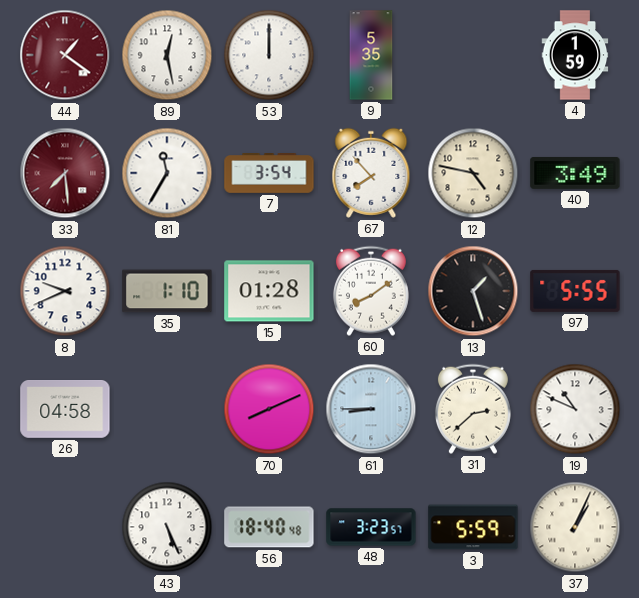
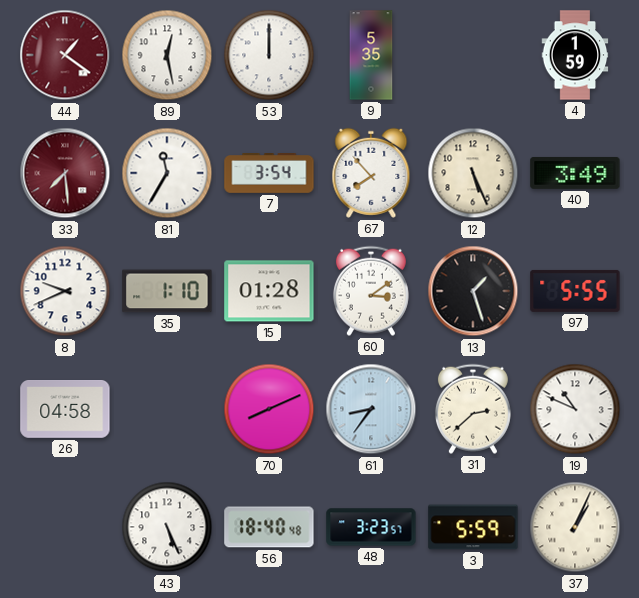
12: 4:47 -> 5:26 (473, 173)
60: 8:09 -> 3:09 (371, 291)
61: 8:45 -> 8:36 (371, 409)
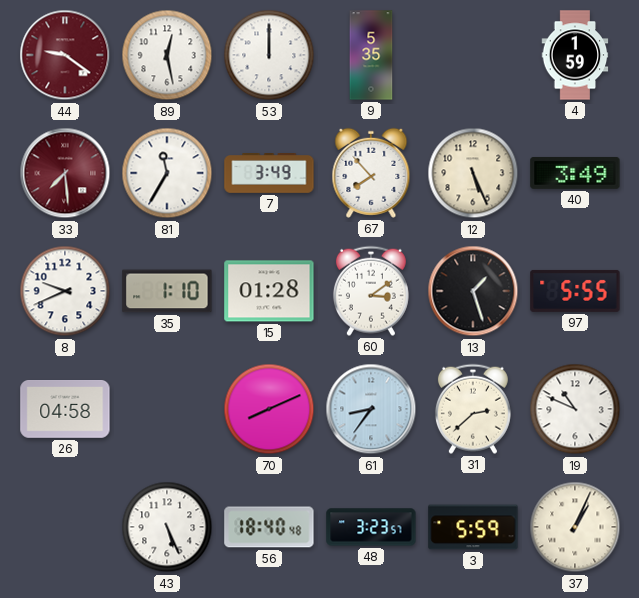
44: 1:21 -> 9:21 (65, 55)
7: 3:54 -> 3:49 (269, 174)
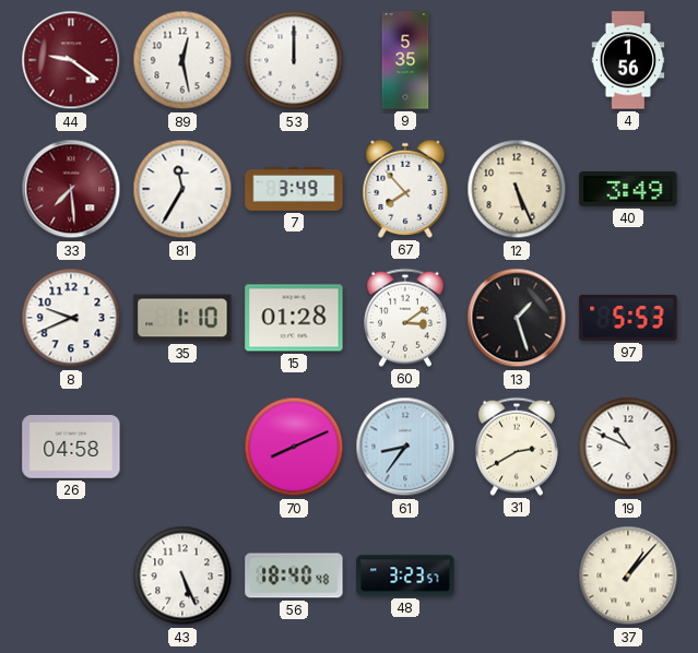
4: 1:59 -> 1:56 (628, 60)
97: 5:55 -> 5:53 (628, 318)
31: 2:38 -> 2:40 (517, 447)
3: 5:59 -> none (473, 527)
37: 1:04 -> 1:07 (628, 575)
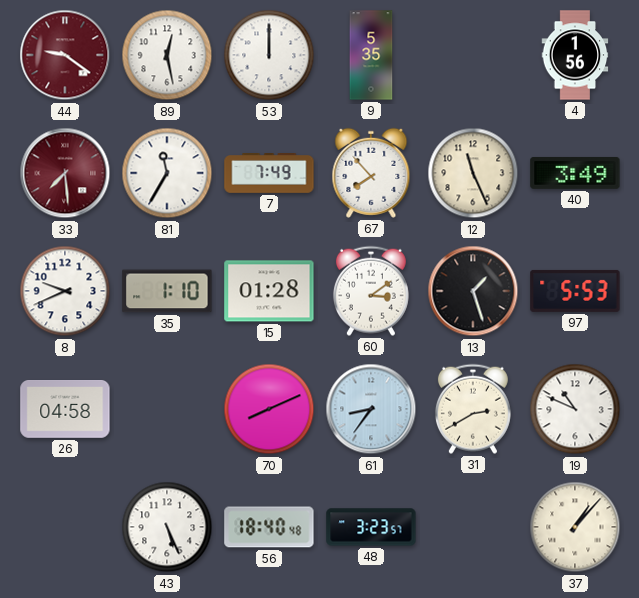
7: 3:49 -> 7:49 (269, 174)
12: 5:26 -> 11:26 (473, 173)
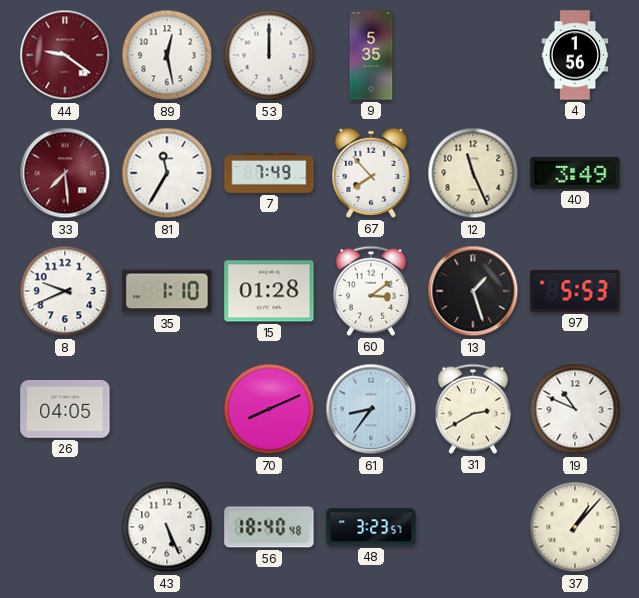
26: 04:58 -> 04:05 (65, 410)
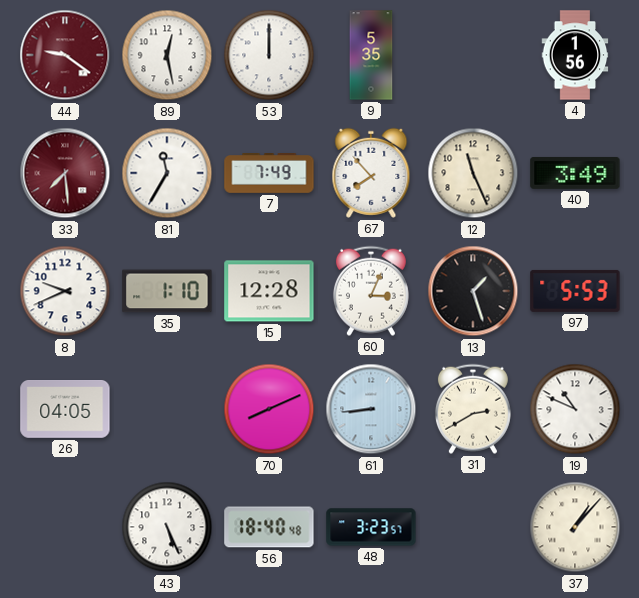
15: 01:28 -> 12:28 (269, 291)
60: 3:09 -> 3:04 (371, 291)
61: 8:36 -> 8:44 (371, 409)
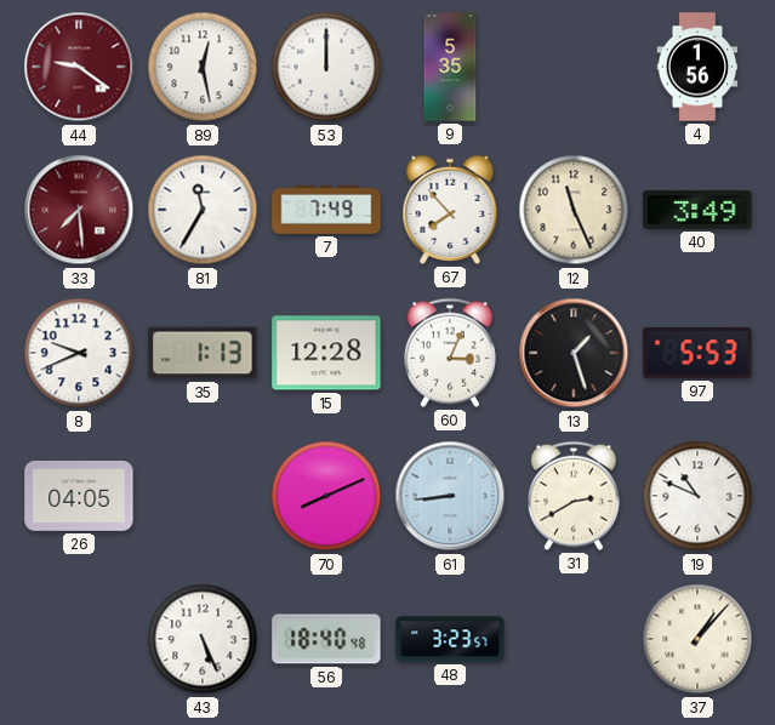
35: 1:10 -> 1:13 (203, 353)
